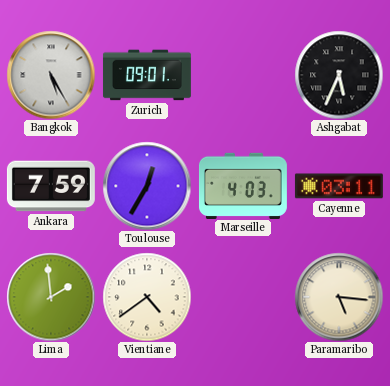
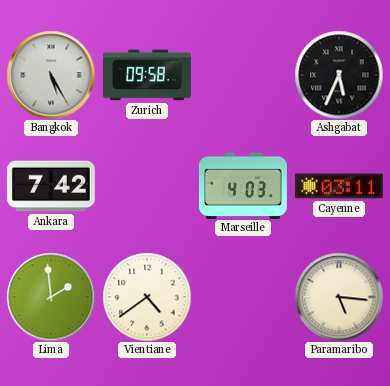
Zurich: 09:01 -> 09:58 (147, 75)
Ankara: 7:59 -> 7:42 (51, 186)
Toulouse: 12:35 -> none (147, 186)
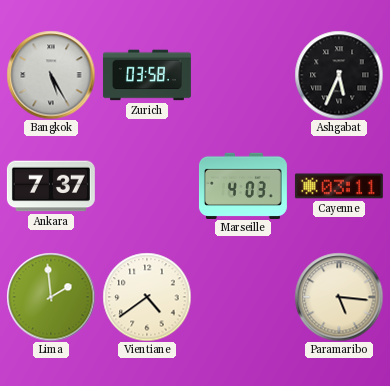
Zurich: 09:58 -> 03:58 (147, 75)
Ankara: 7:42 -> 7:37 (51, 186)
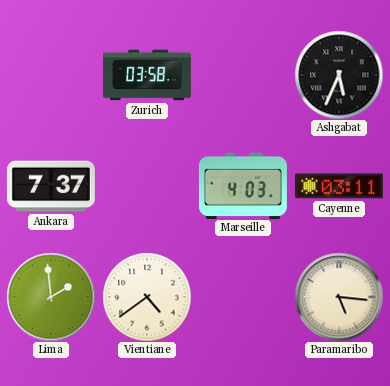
Bangkok: 5:25 -> none (51, 75)
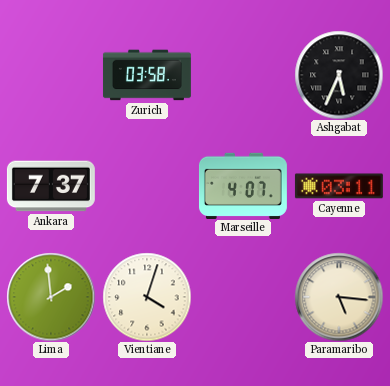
Marseille: 4:03 -> 4:07 (243, 185)
Vientiane: 4:39 -> 4:03 (147, 297)
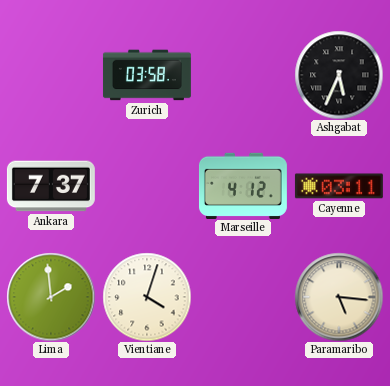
Marseille: 4:07 -> 4:12 (243, 185)
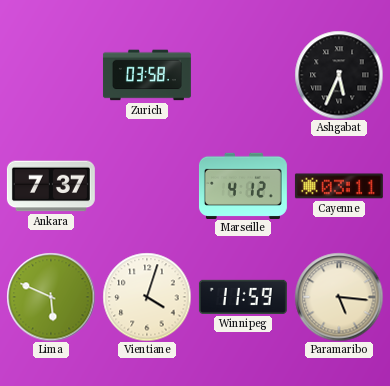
Lima: 1:59 -> 5:49 (51, 297)
Winnipeg: none -> 11:59 (243, 297)
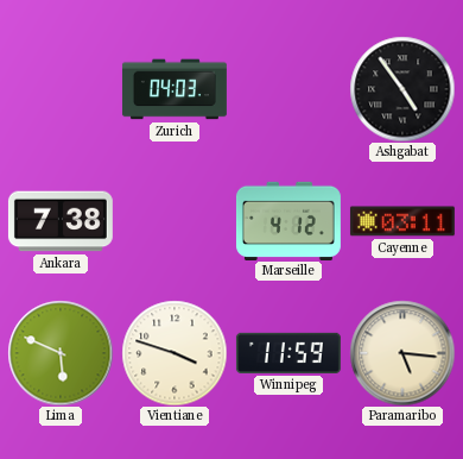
Zurich: 03:58 -> 04:03 (175, 89)
Ashgabat: 5:34 -> 4:54 (402, 89)
Ankara: 7:37 -> 7:38 (61, 221)
Vientiane: 4:03 -> 3:48 (175, 353)
